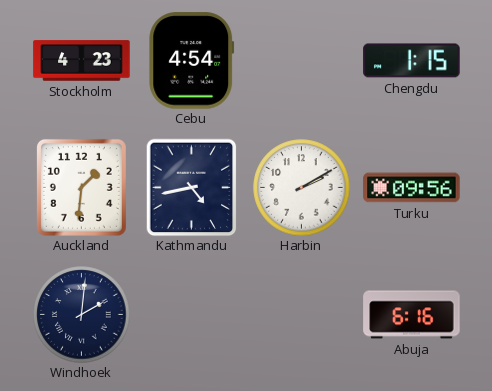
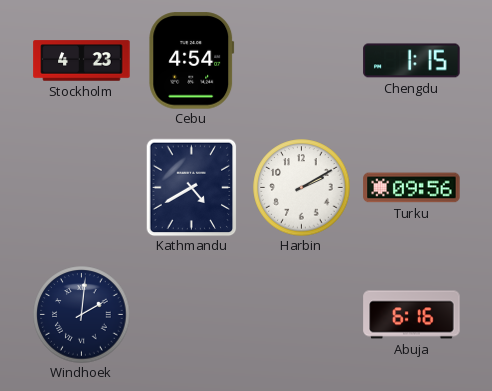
Auckland: 1:31 -> none (81, 187)
Kathmandu: 4:43 -> 4:40 (192, 187)
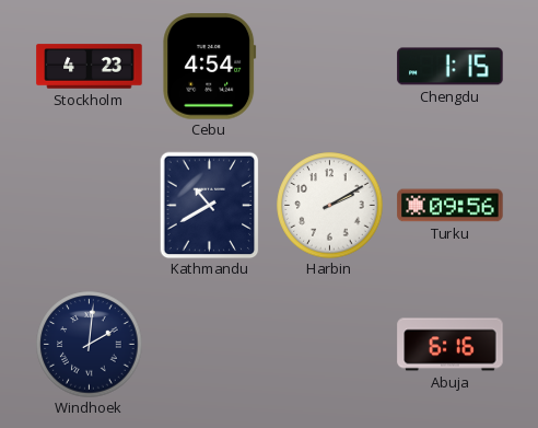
Kathmandu: 4:40 -> 10:40 (210, 205)
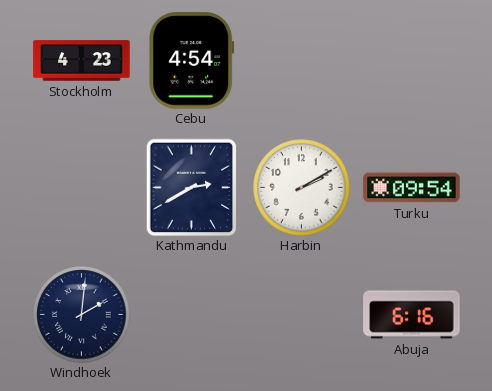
Chengdu: 1:15 -> none (451, 67)
Kathmandu: 10:40 -> 2:40 (192, 187)
Turku: 09:56 -> 09:54 (412, 188)
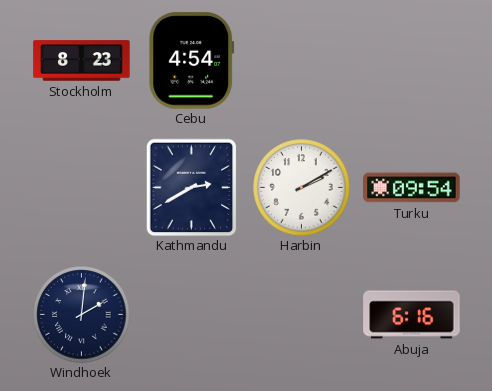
Stockholm: 4:23 -> 8:23 (82, 61)
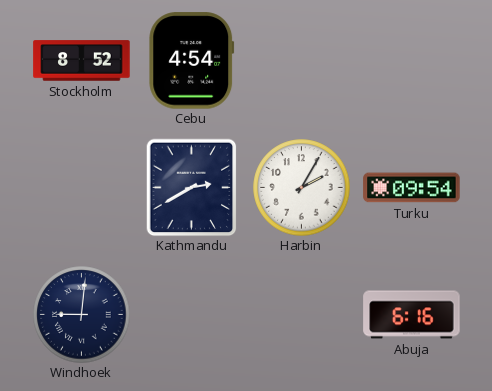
Stockholm: 8:23 -> 8:52 (82, 61)
Harbin: 2:10 -> 2:05 (302, 188)
Windhoek: 2:01 -> 9:01 (82, 315)
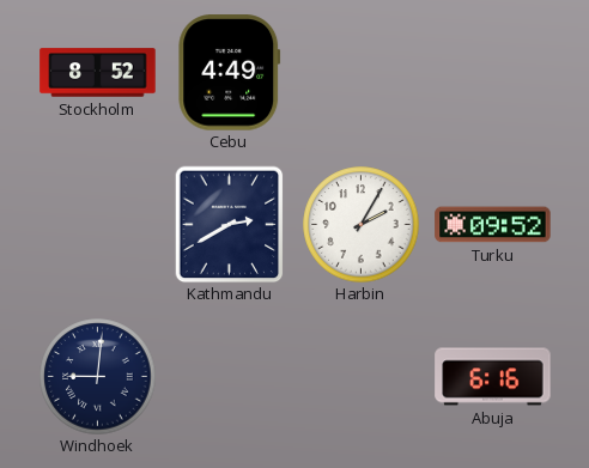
Cebu: 4:54 -> 4:49 (230, 73)
Turku: 09:54 -> 09:52 (493, 225)
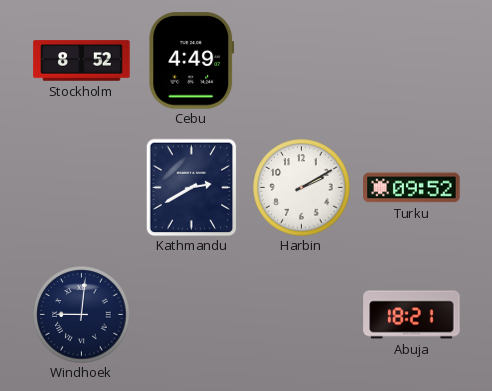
Harbin: 2:05 -> 2:10 (302, 188)
Abuja: 6:16 -> 18:21 (412, 315)
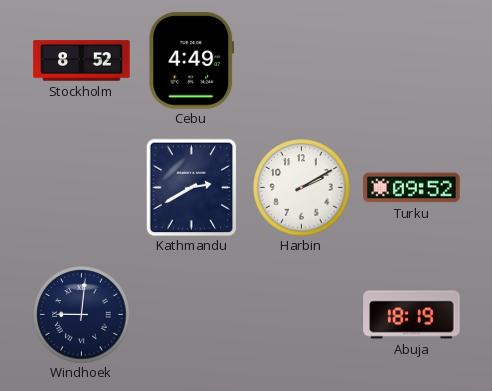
Abuja: 18:21 -> 18:19 (412, 315)
